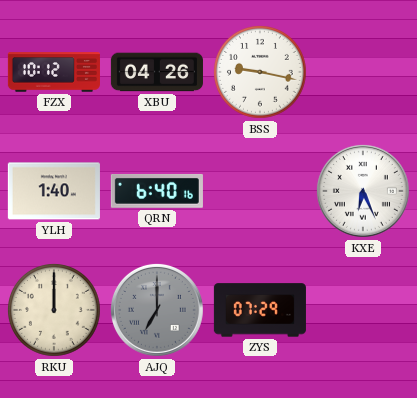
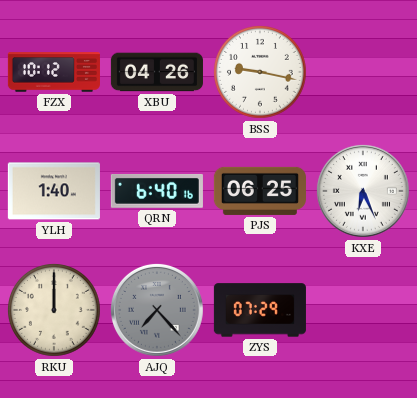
PJS: none -> 06:25 (260, 191)
AJQ: 7:00 -> 7:23 (157, 310)
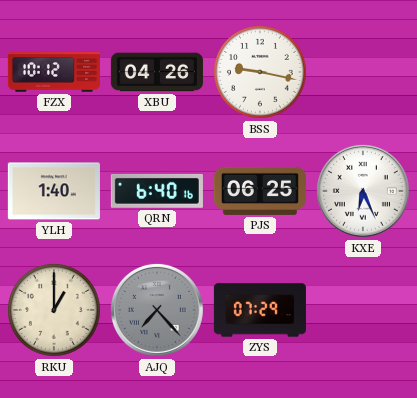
RKU: 12:00 -> 1:00 (55, 311)
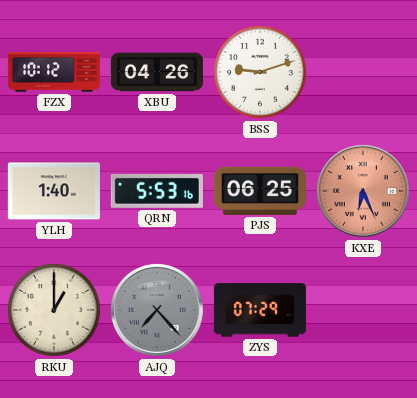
BSS: 9:17 -> 9:12 (261, 73)
QRN: 6:40 -> 5:53 (157, 191)
KXE dial: white -> salmon (363, 191)
